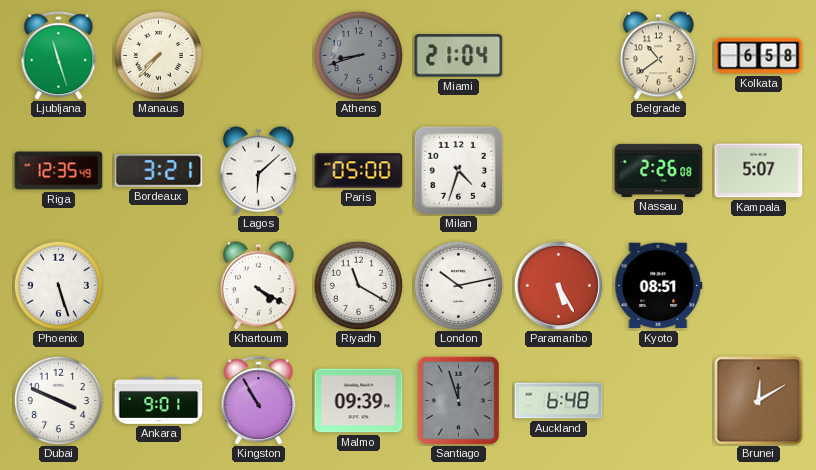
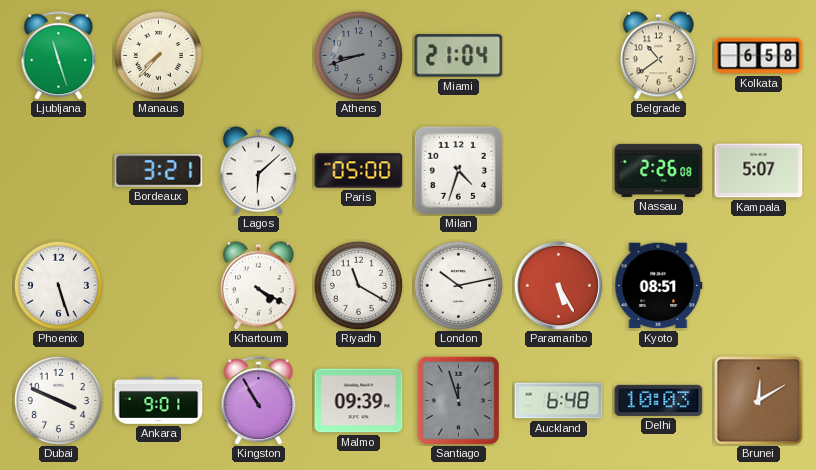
Riga: 12:35 -> none (59, 171)
Delhi: none -> 10:03 (659, 400)
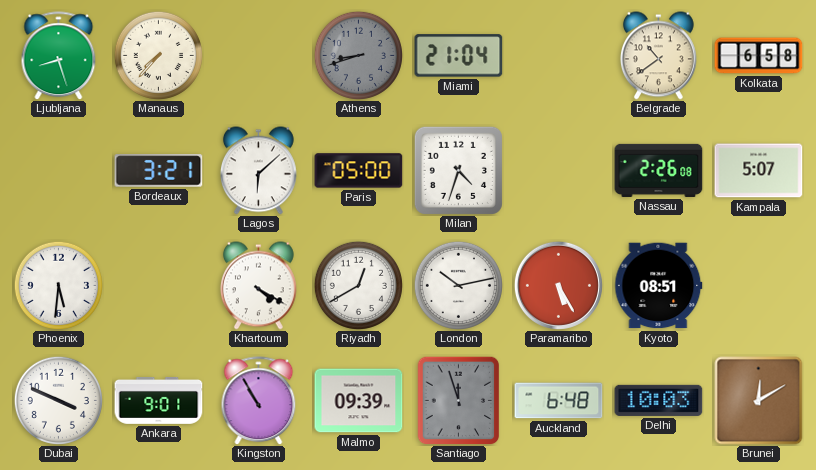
Ljubljana: 11:27 -> 8:27 (59, 56)
Phoenix: 5:27 -> 5:31 (58, 285)
Riyadh: 11:20 -> 12:40 (358, 285)
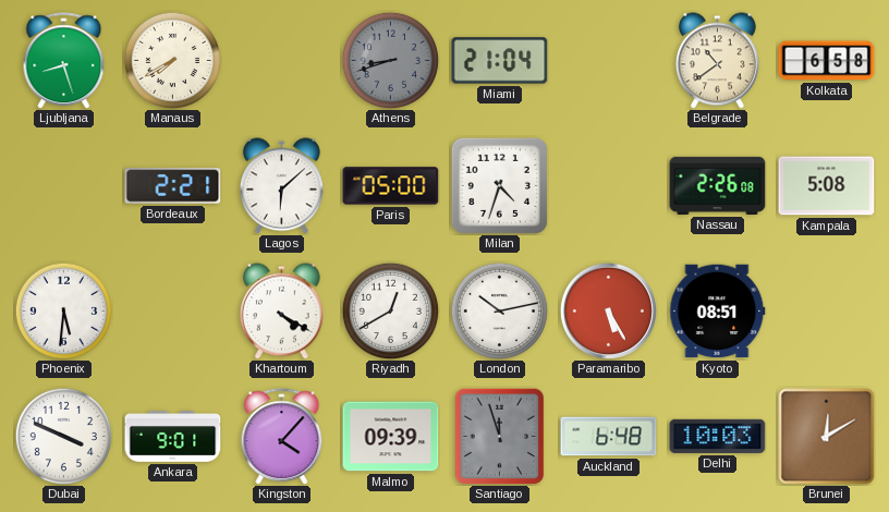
Manaus: 7:37 -> 7:40 (172, 60)
Bordeaux: 3:21 -> 2:21 (173, 186)
Kampala: 5:07 -> 5:08 (827, 186)
Kingston: 10:55 -> 4:07 (282, 437)
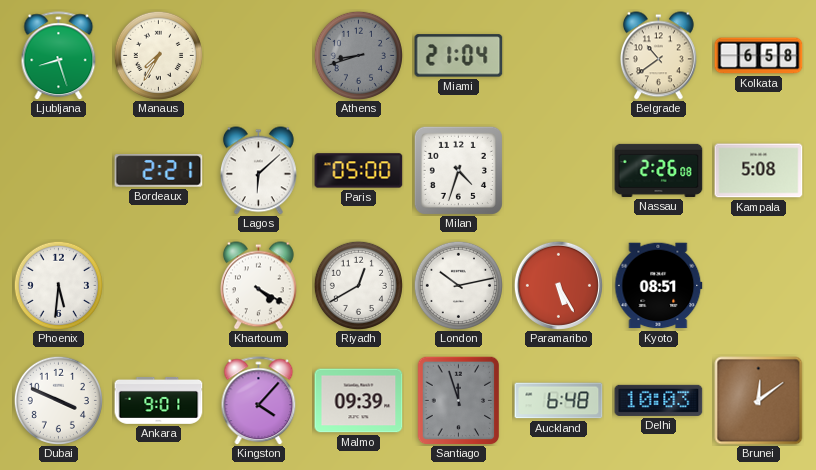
Manaus: 7:40 -> 7:35 (158, 55)
Brunei: 12:10 -> 12:09 (759, 401)
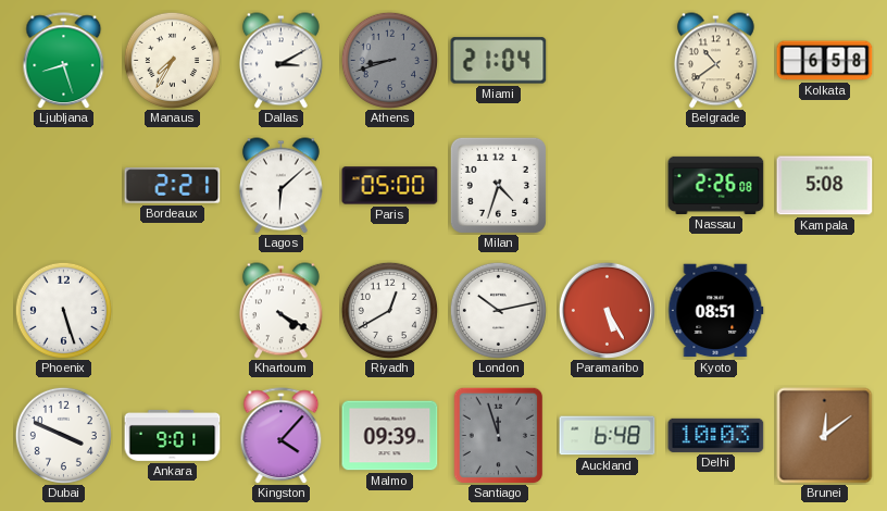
Dallas: none -> 3:10 (280, 61)
Phoenix: 5:31 -> 5:27 (63, 310)
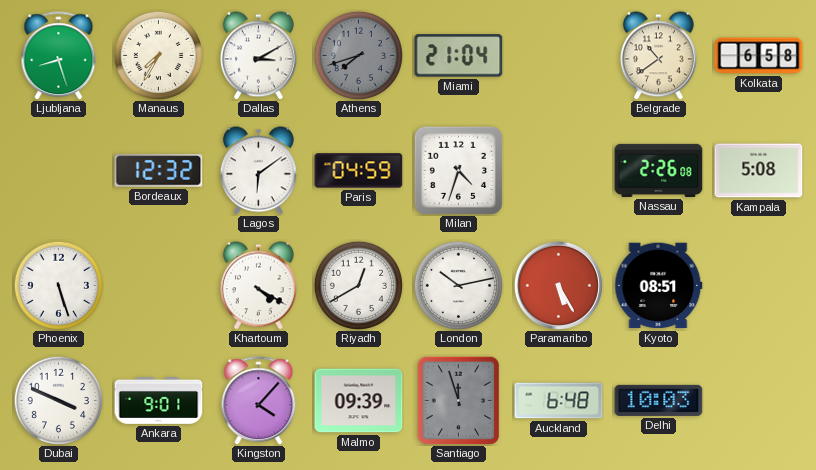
Athens: 8:42 -> 7:42 (358, 55)
Bordeaux: 2:21 -> 12:32 (159, 171)
Lagos: 6:08 -> 6:09 (258, 171)
Paris: 05:00 -> 04:59 (359, 171)
Brunei: 12:09 -> none (825, 436)
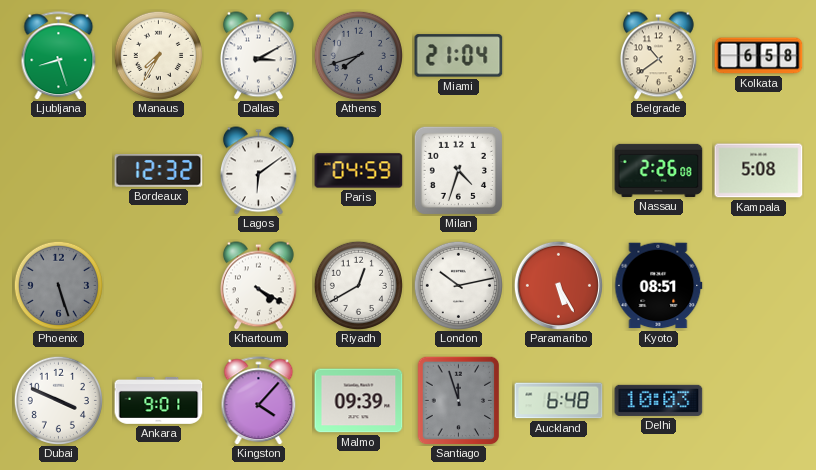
Phoenix dial: white -> grey (58, 285)
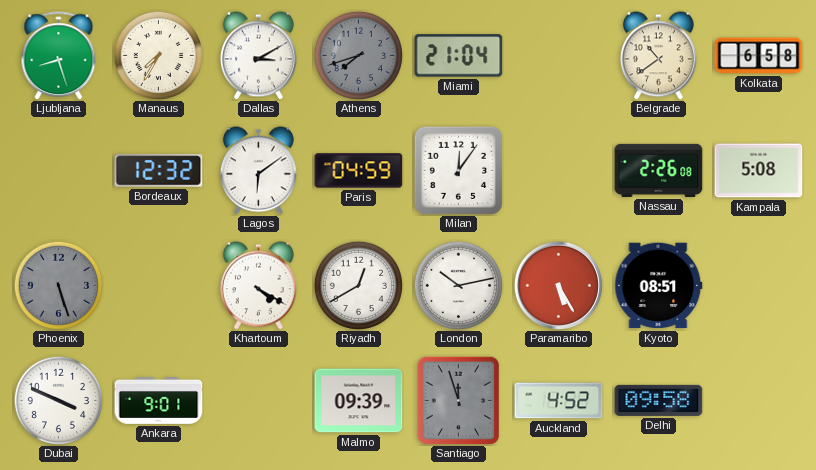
Milan: 4:33 -> 12:06 (458, 170)
Kingston: 4:07 -> none (259, 401)
Auckland: 6:48 -> 4:52 (559, 401)
Delhi: 10:03 -> 09:58 (659, 400)
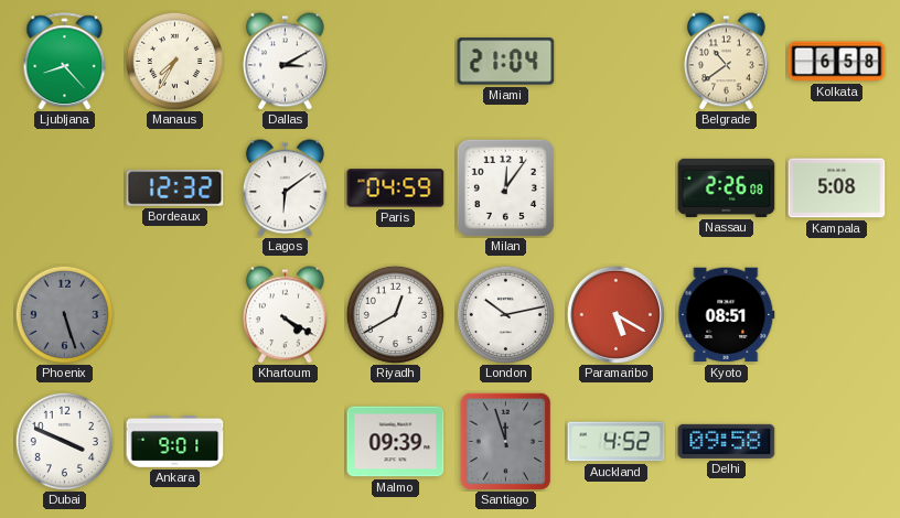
Ljubljana: 8:27 -> 8:23 (65, 62)
Athens: 7:42 -> none (358, 55)
Paramaribo: 5:25 -> 5:20 (615, 314)
